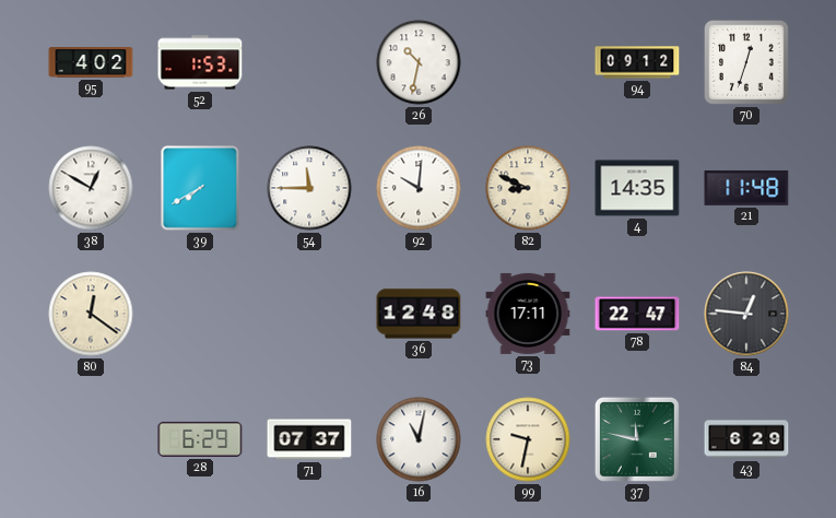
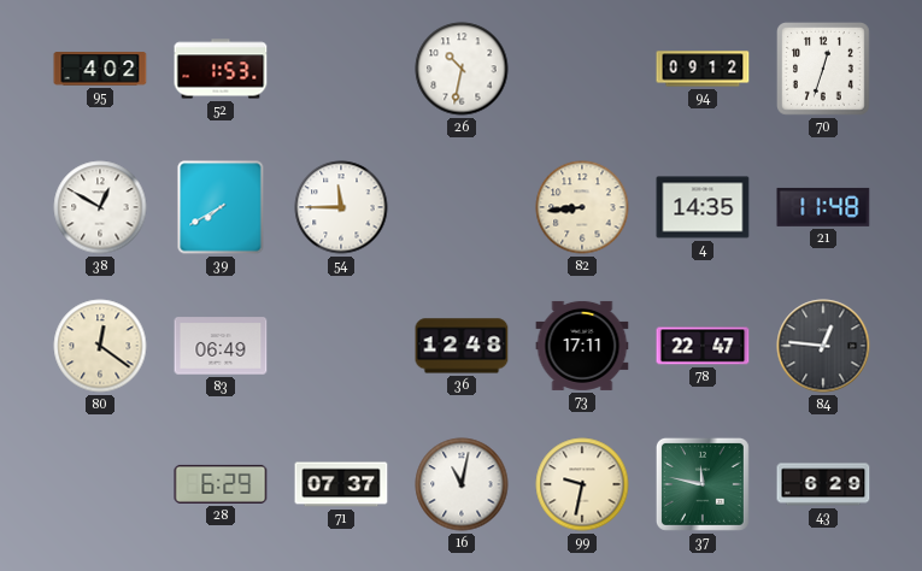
92: 10:01 -> none (419, 188)
82: 8:49 -> 8:44 (582, 207)
83: none -> 06:49 (221, 346)
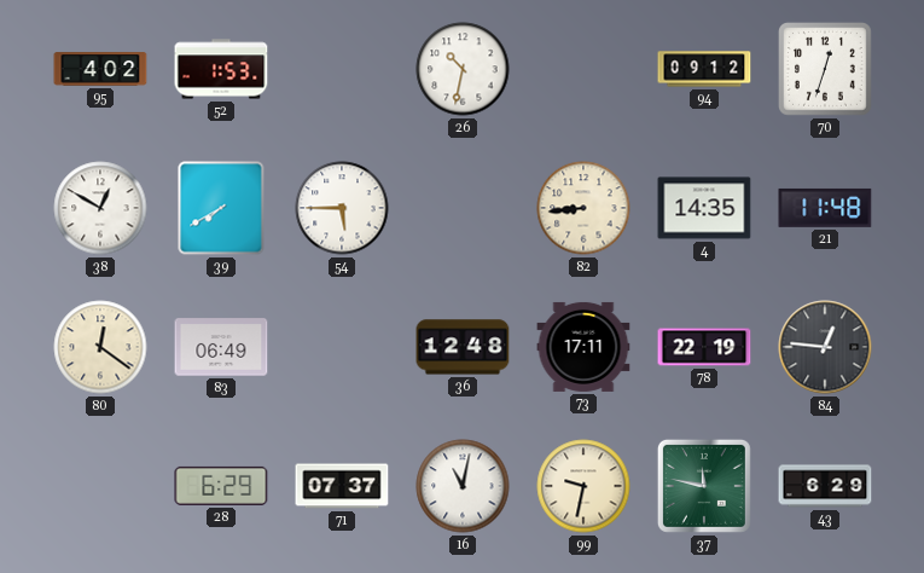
54: 11:45 -> 5:45 (342, 208)
78: 22:47 -> 22:19 (704, 347)
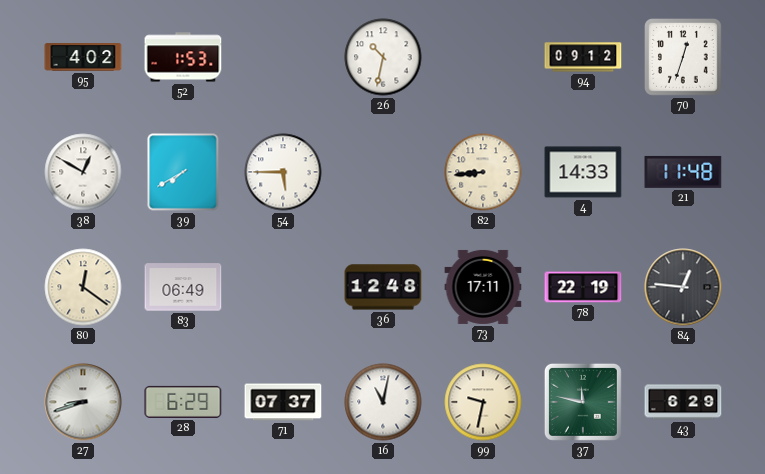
4: 14:35 -> 14:33 (583, 172)
27: none -> 8:42 (83, 402)
